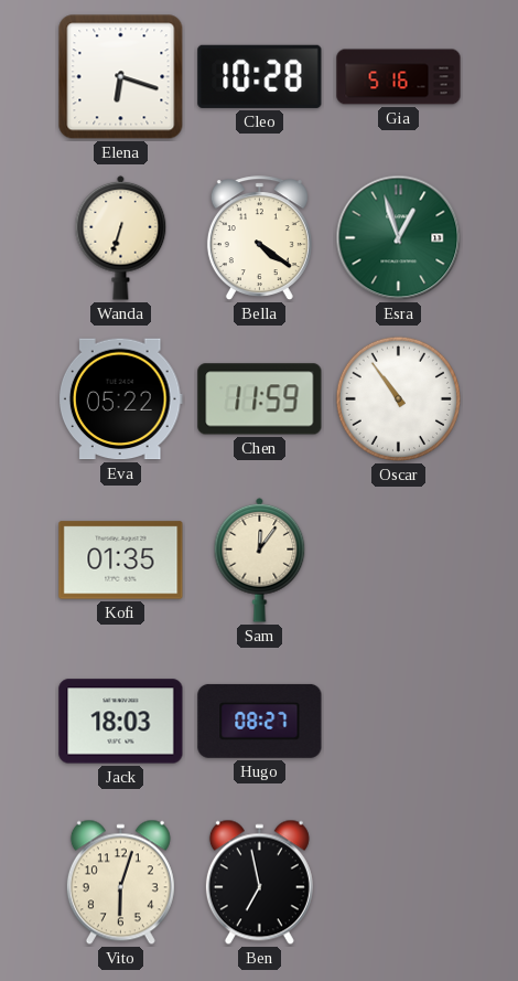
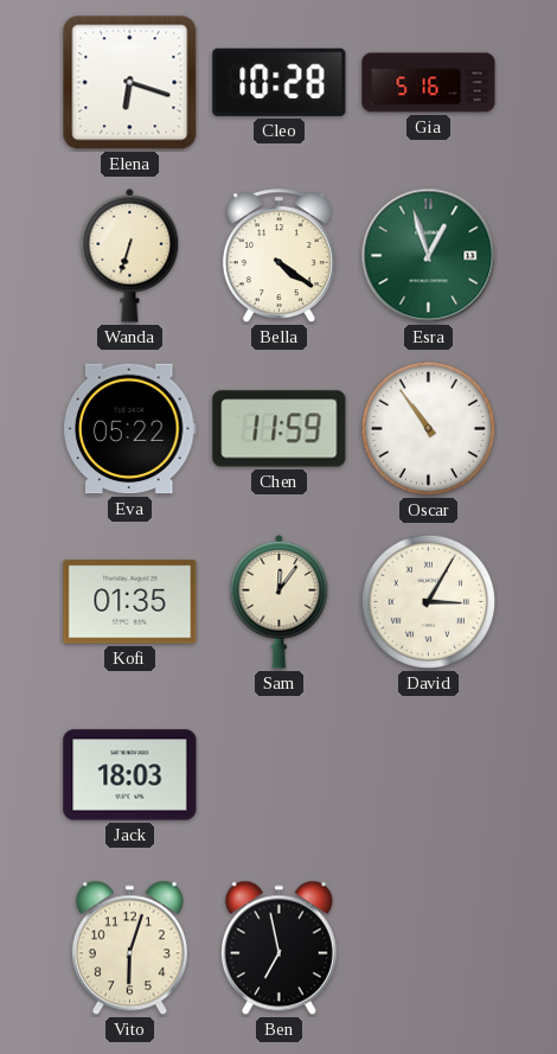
David: none -> 3:05 (428, 601)
Hugo: 08:27 -> none (260, 721)
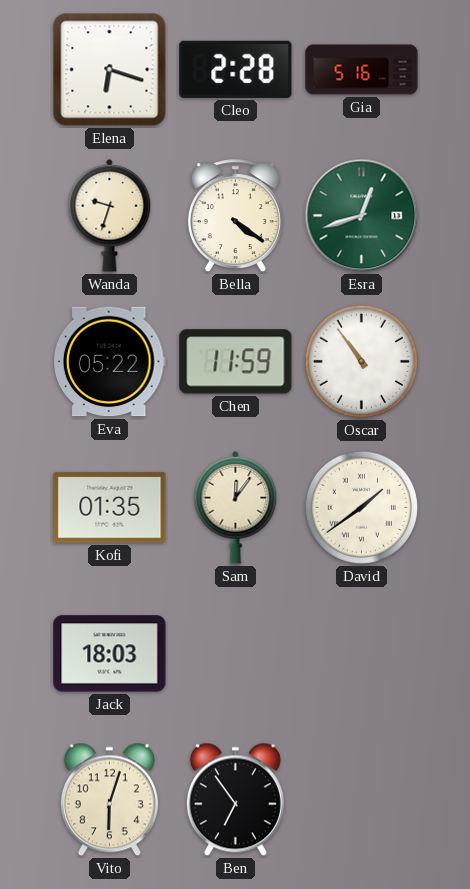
Cleo: 10:28 -> 2:28 (236, 69)
Wanda: 6:33 -> 9:33 (110, 215)
Esra: 12:57 -> 12:42 (362, 216)
David: 3:05 -> 1:39 (361, 507)
Ben: 6:58 -> 6:54 (235, 800)
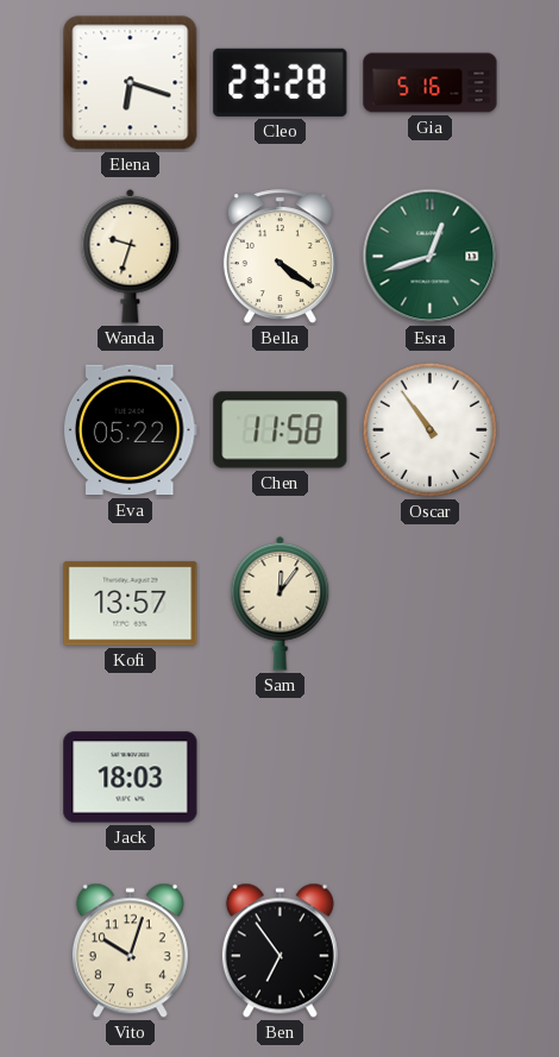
Cleo: 2:28 -> 23:28 (281, 82)
Chen: 11:59 -> 11:58 (281, 430)
Kofi: 01:35 -> 13:57 (131, 604)
David: 1:39 -> none (361, 507)
Vito: 6:03 -> 10:03 (130, 951)
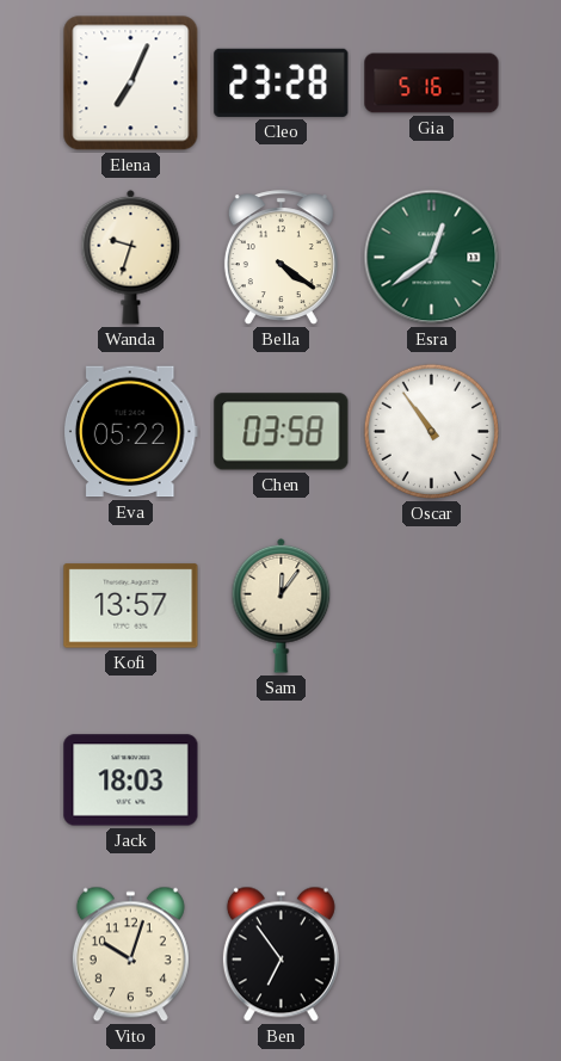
Elena: 6:18 -> 7:04 (131, 84)
Esra: 12:42 -> 12:39 (432, 258)
Chen: 11:58 -> 03:58 (282, 432)
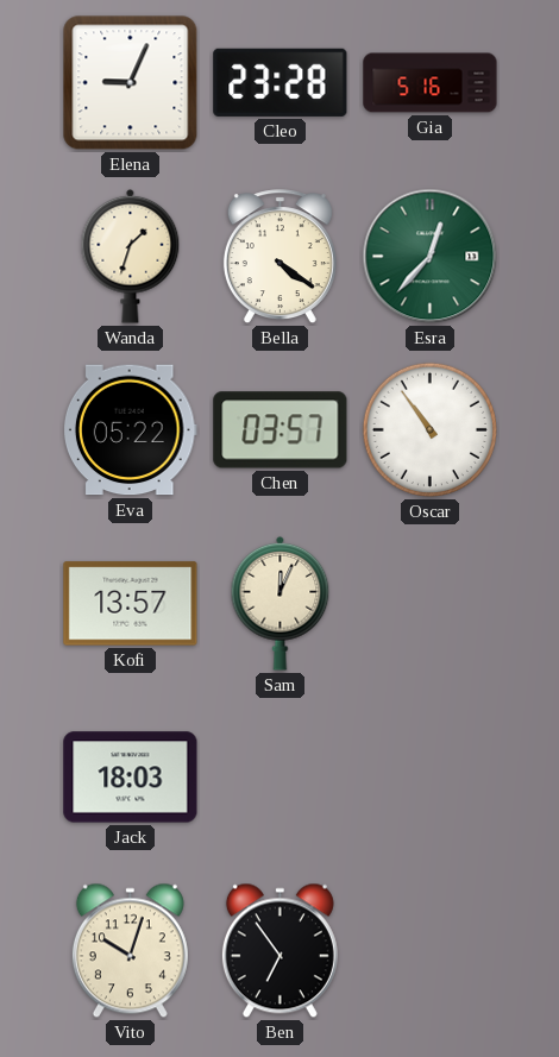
Elena: 7:04 -> 9:04 (131, 83)
Wanda: 9:33 -> 1:33 (131, 256)
Esra: 12:39 -> 12:37 (431, 257)
Chen: 03:58 -> 03:57 (281, 430)
Sam: 12:06 -> 12:04 (281, 603)
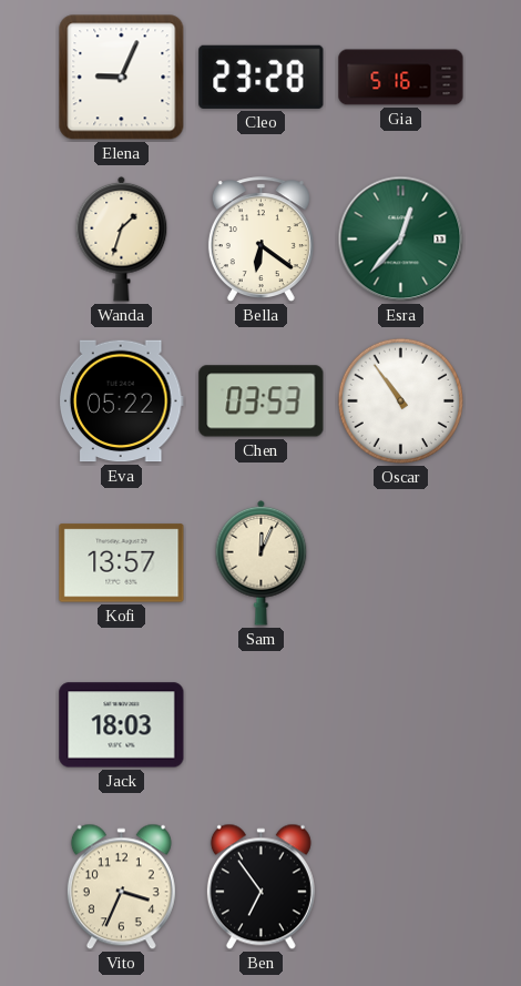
Bella: 4:21 -> 6:21 (260, 240)
Chen: 03:57 -> 03:53 (262, 401)
Vito: 10:03 -> 3:34 (121, 887)
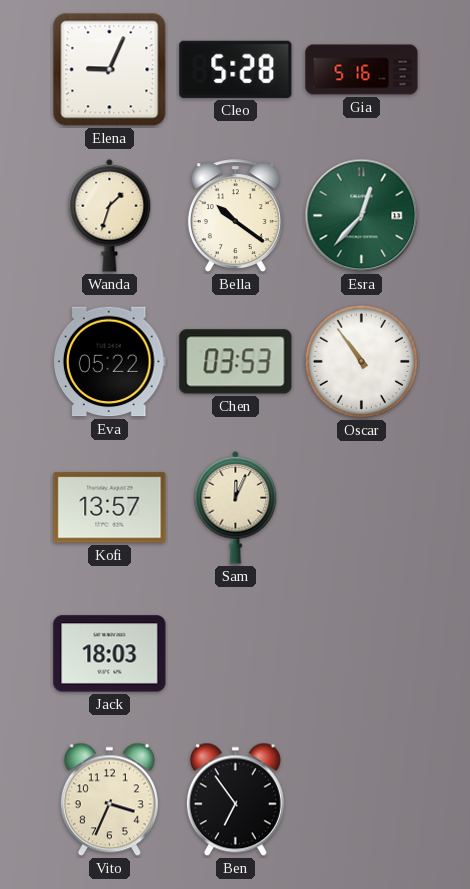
Cleo: 23:28 -> 5:28 (236, 69)
Bella: 6:21 -> 10:21 (235, 216)
